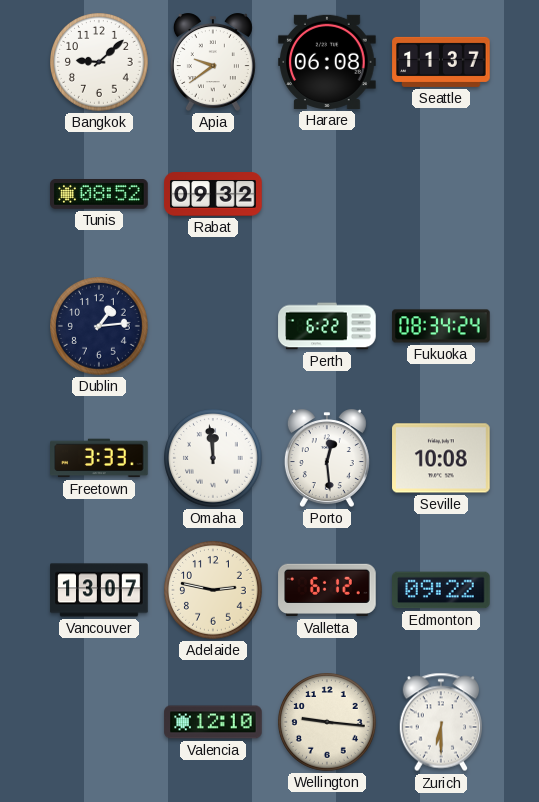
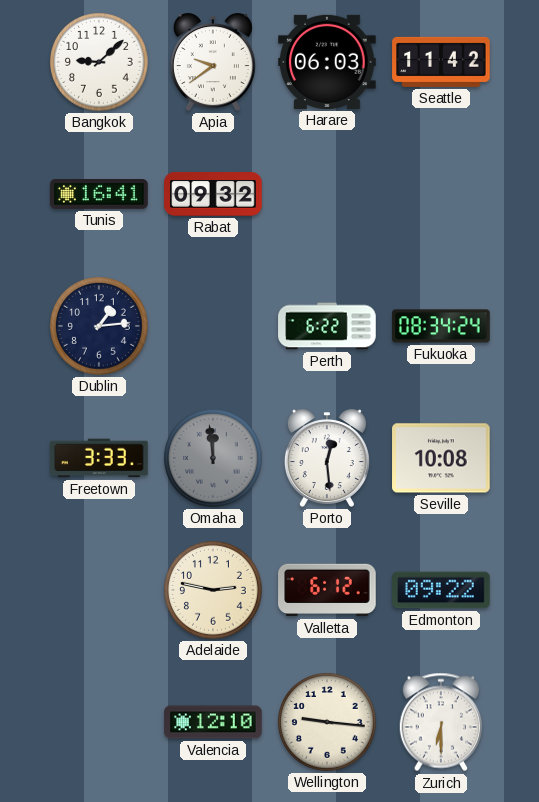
Harare: 06:08 -> 06:03 (327, 62)
Seattle: 11:37 -> 11:42 (441, 62)
Tunis: 08:52 -> 16:41 (99, 194)
Omaha dial: white -> grey (214, 459)
Vancouver: 13:07 -> none (99, 590)
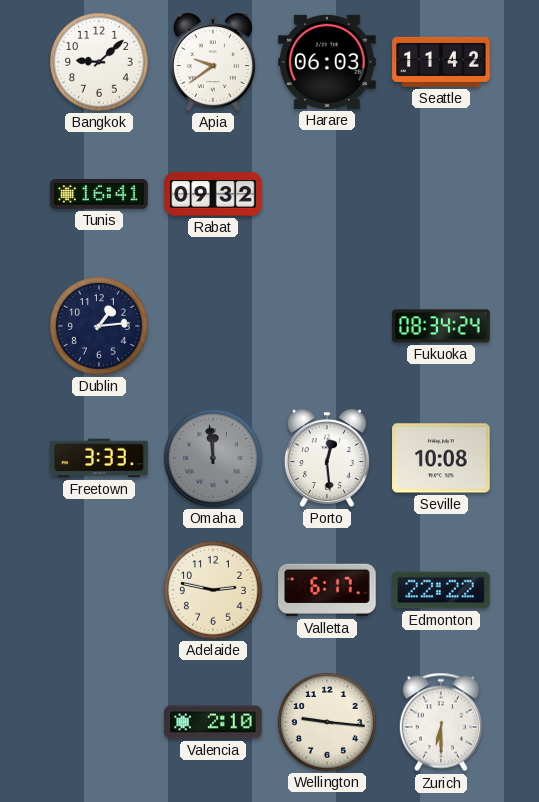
Perth: 6:22 -> none (327, 326)
Valletta: 6:12 -> 6:17 (327, 590)
Edmonton: 09:22 -> 22:22 (441, 590)
Valencia: 12:10 -> 2:10 (213, 722)
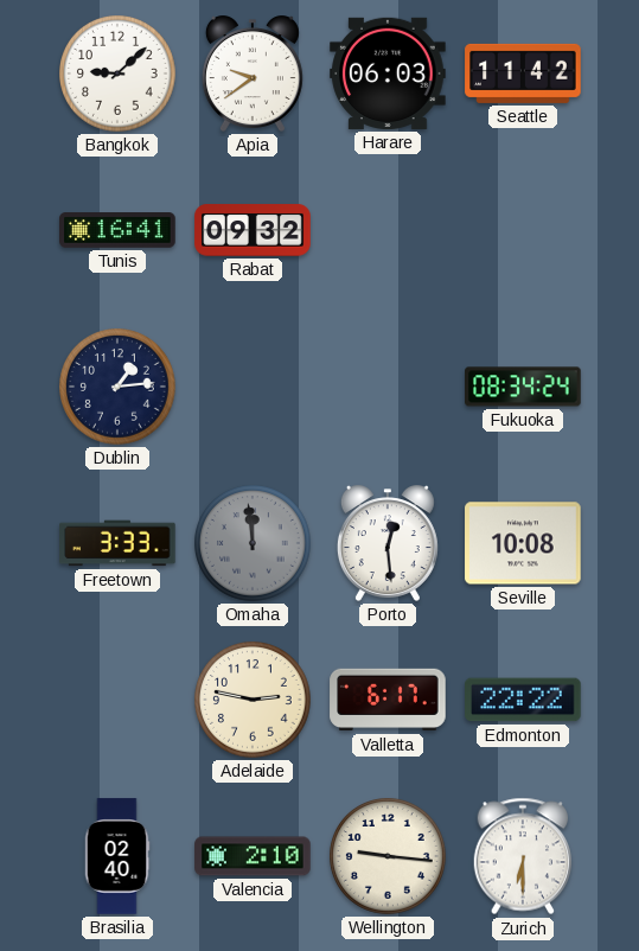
Brasilia: none -> 02:40 (117, 856)
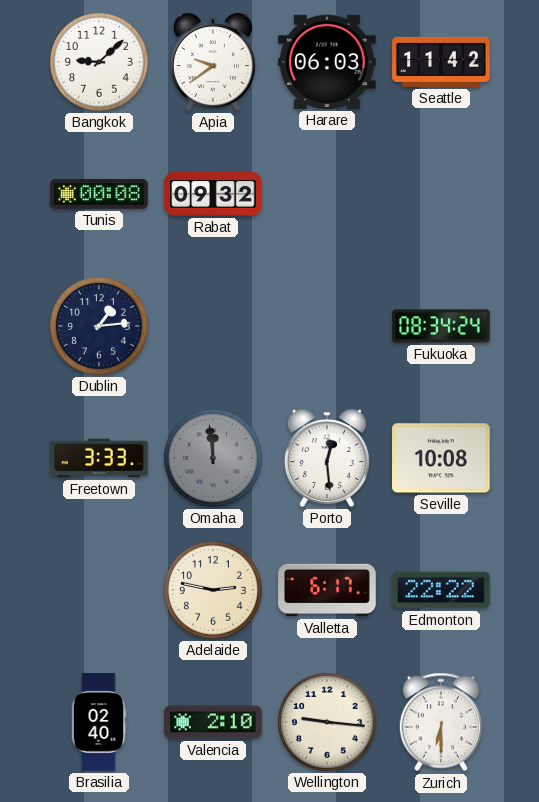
Tunis: 16:41 -> 00:08 (99, 194)
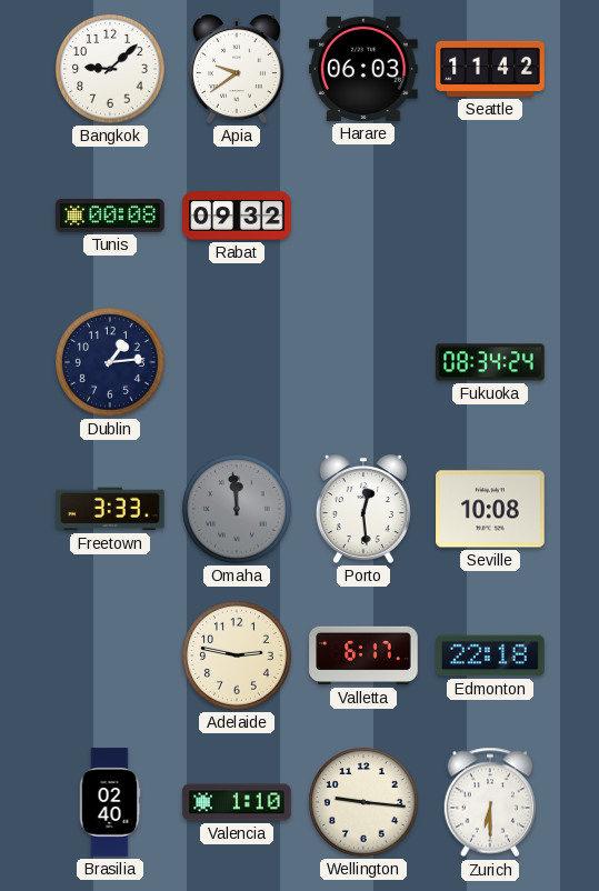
Edmonton: 22:22 -> 22:18 (490, 655)
Valencia: 2:10 -> 1:10 (237, 802)
